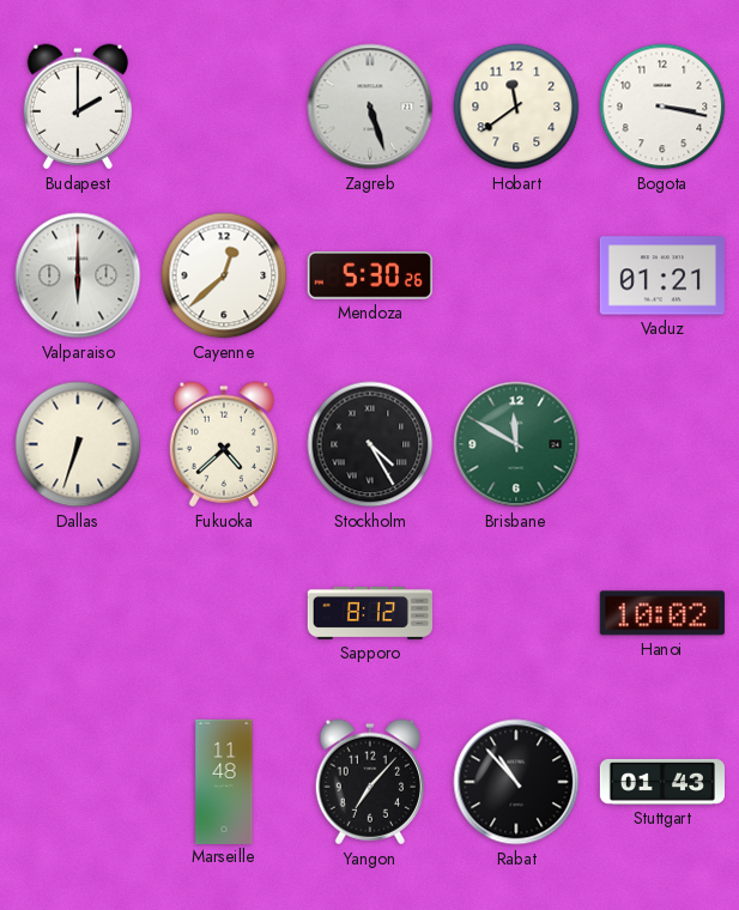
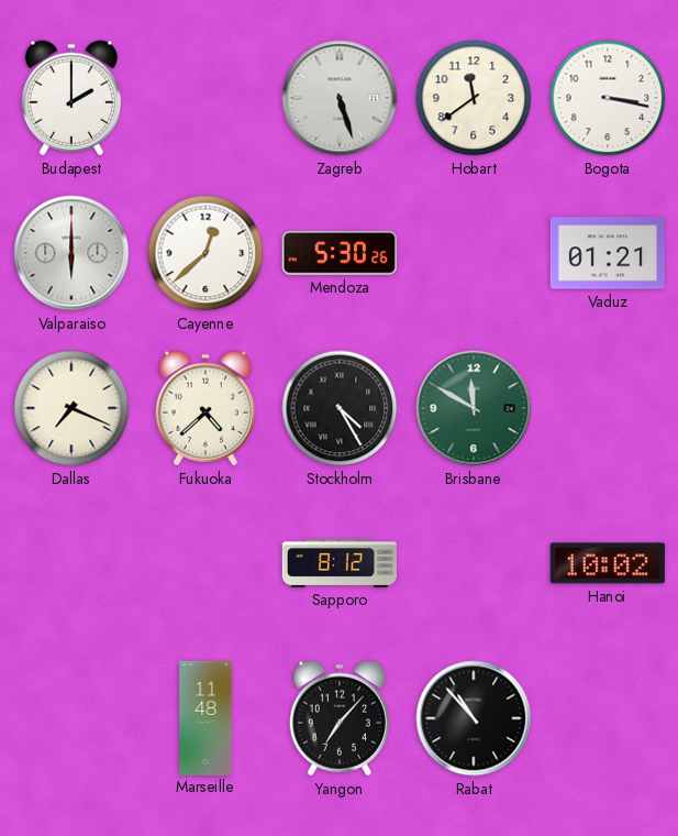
Dallas: 6:33 -> 7:19 (71, 408)
Stuttgart: 01:43 -> none (661, 782)
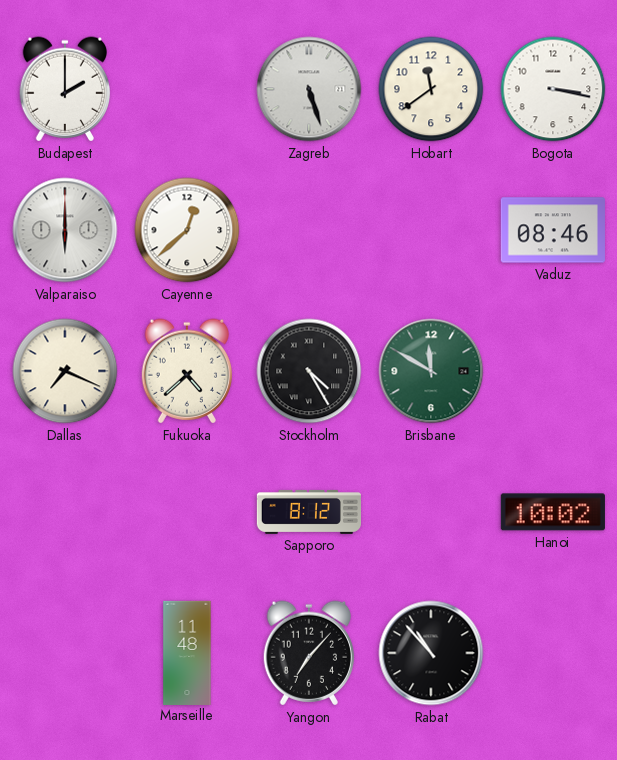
Mendoza: 5:30 -> none (340, 254)
Vaduz: 01:21 -> 08:46 (553, 230)
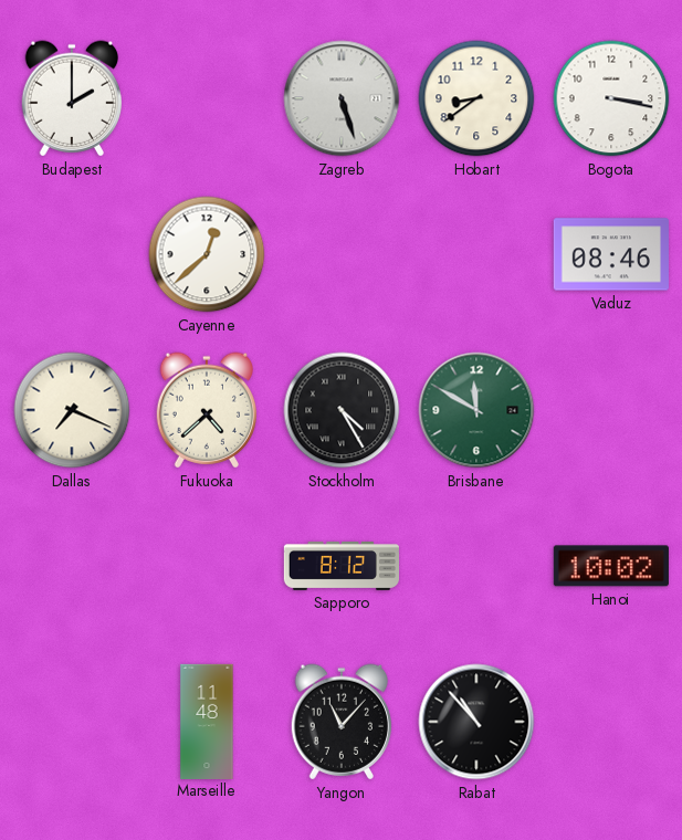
Hobart: 11:39 -> 8:39 (476, 98)
Valparaiso: 6:00 -> none (65, 230)
Yangon: 7:07 -> 11:07 (340, 722)
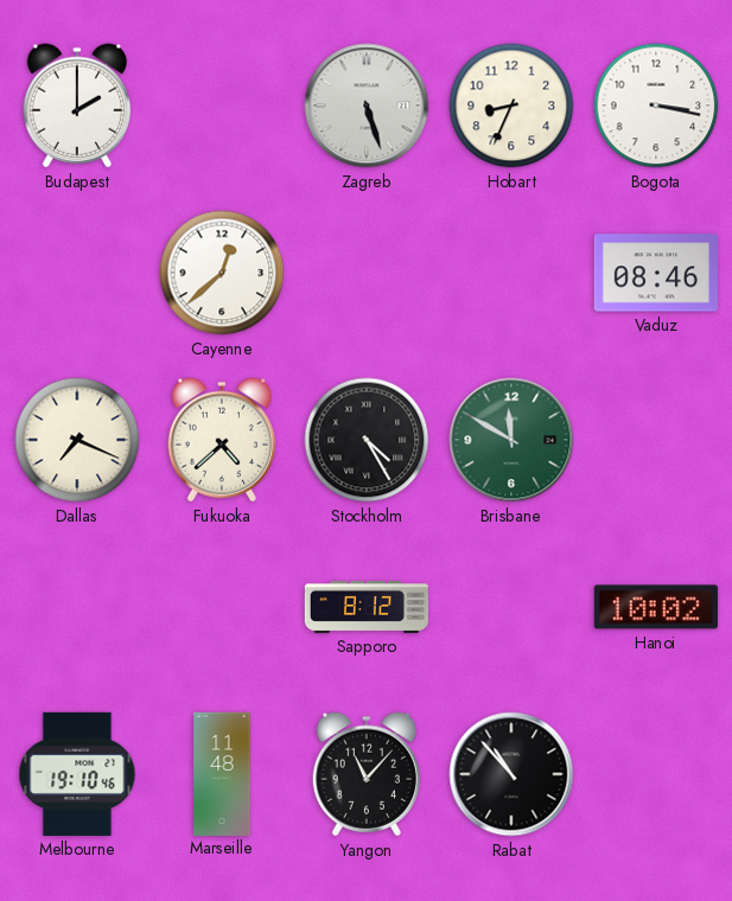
Hobart: 8:39 -> 8:34 (511, 106)
Melbourne: none -> 19:10 (77, 774)
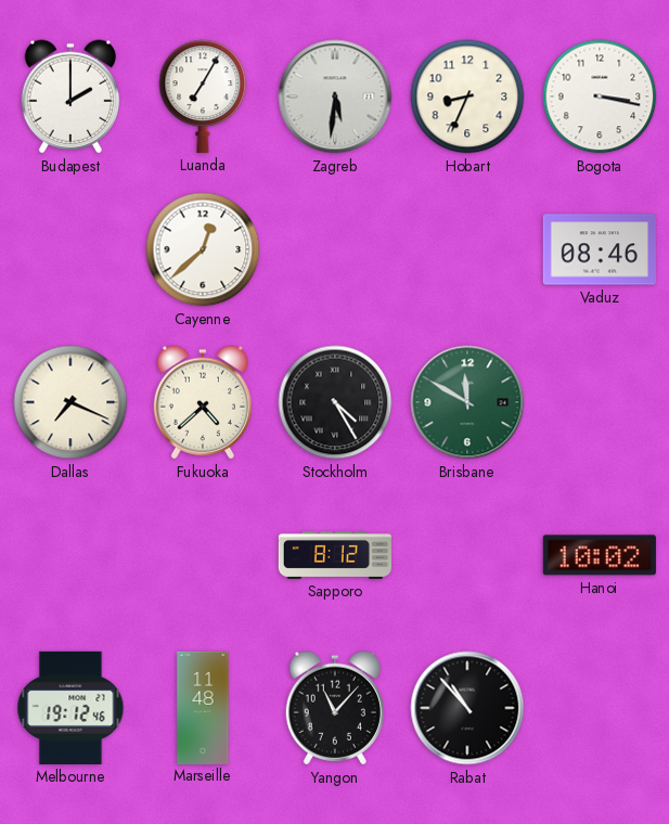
Luanda: none -> 7:05 (203, 96)
Zagreb: 5:27 -> 5:31 (335, 96)
Melbourne: 19:10 -> 19:12 (70, 708)
